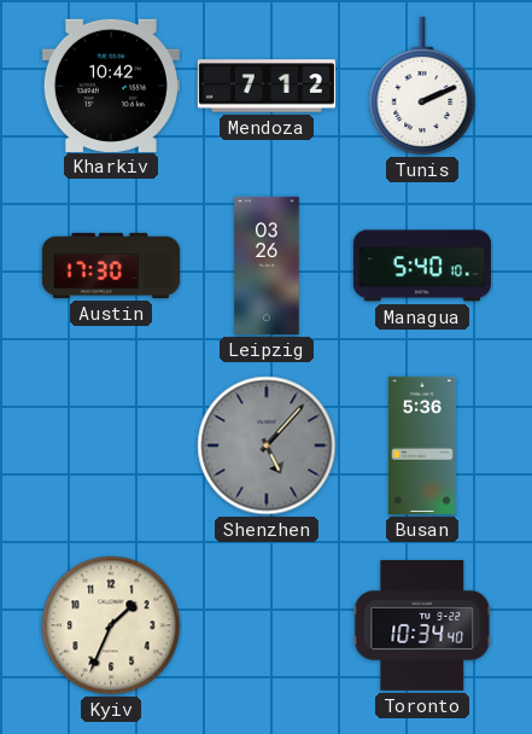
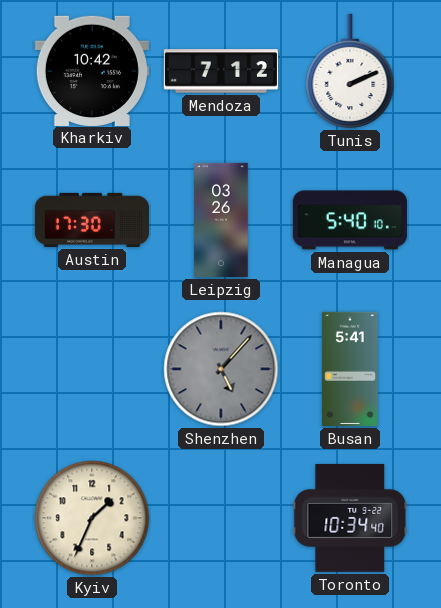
Busan: 5:36 -> 5:41 (350, 369)
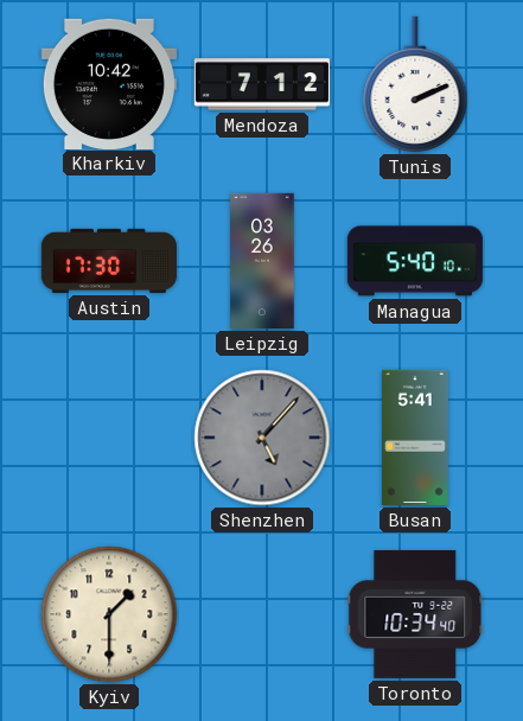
Kyiv: 1:34 -> 1:30 (109, 614)
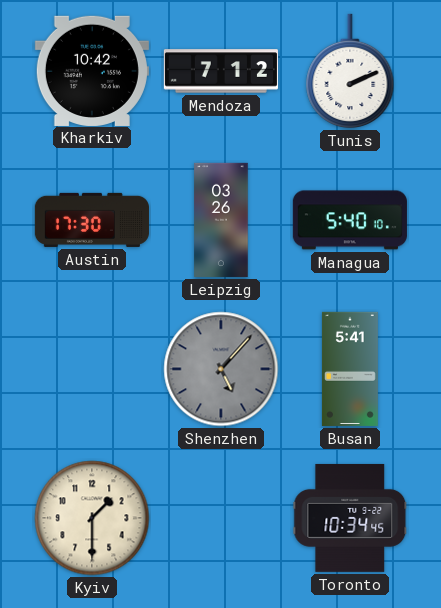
Toronto: 10:34:40 -> 10:34:45 (350, 518)
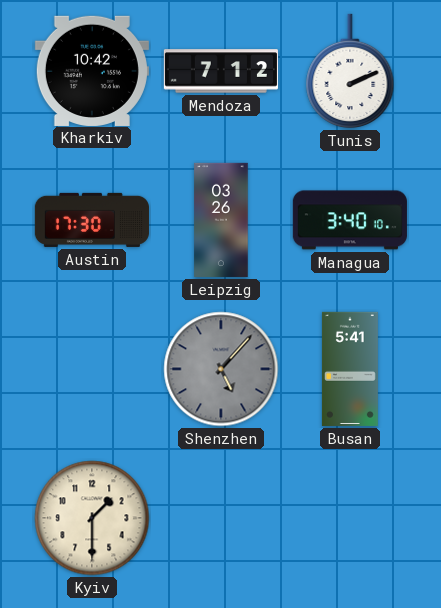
Managua: 5:40 -> 3:40 (350, 220)
Toronto: 10:34 -> none (350, 518)
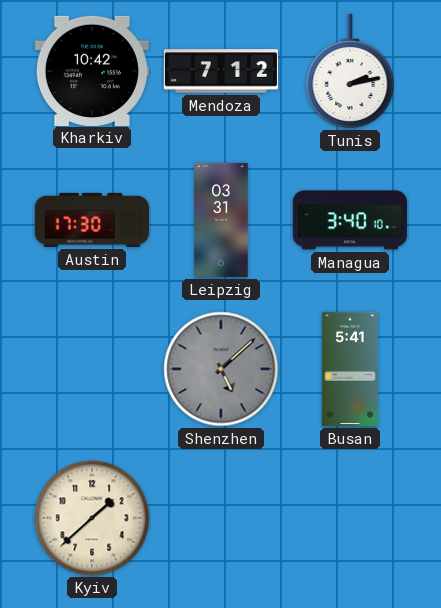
Tunis: 2:11 -> 2:13 (350, 71)
Leipzig: 03:26 -> 03:31 (221, 220)
Shenzhen: 5:07 -> 5:08 (221, 369)
Kyiv: 1:30 -> 1:38 (92, 518)
